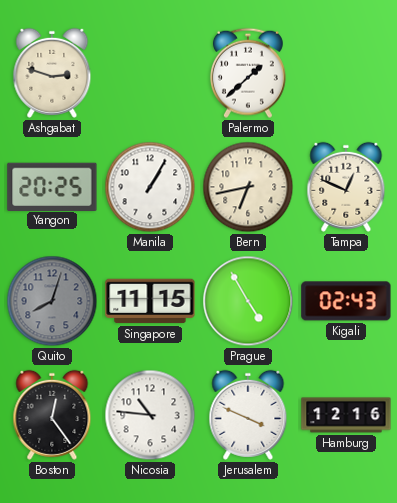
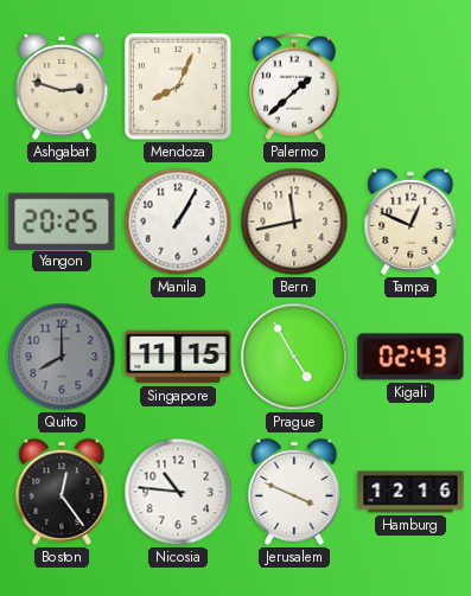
Mendoza: none -> 8:04 (178, 86)
Bern: 6:43 -> 11:43 (294, 222)
Quito: 8:03 -> 8:00 (62, 357)
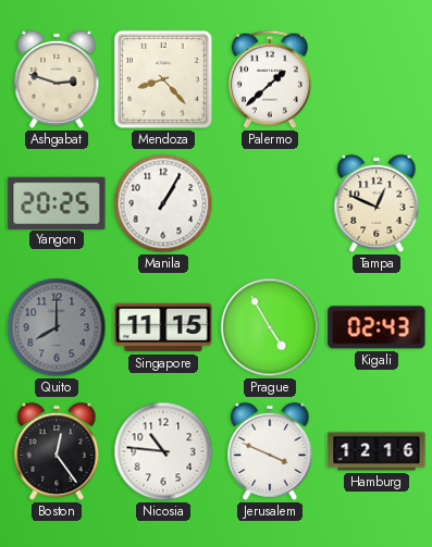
Mendoza: 8:04 -> 8:23 (163, 79)
Bern: 11:43 -> none (294, 222)
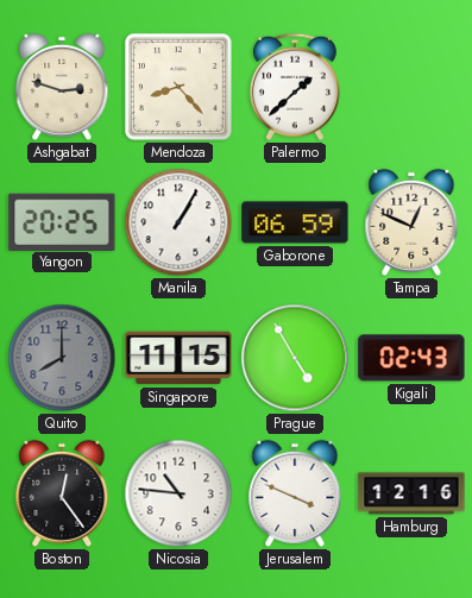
Gaborone: none -> 06:59 (295, 222)
